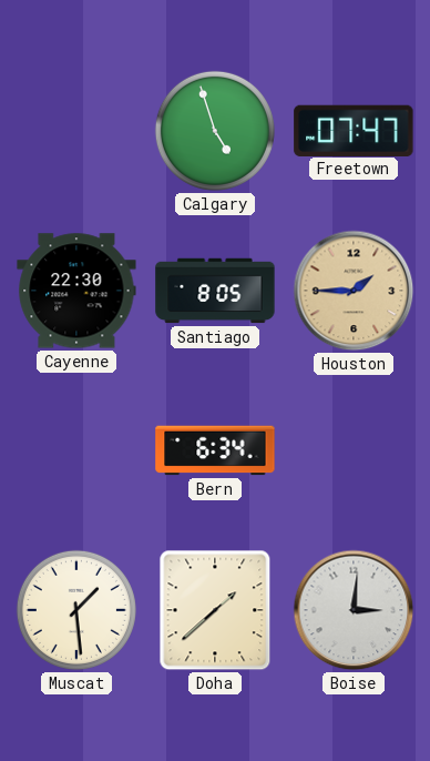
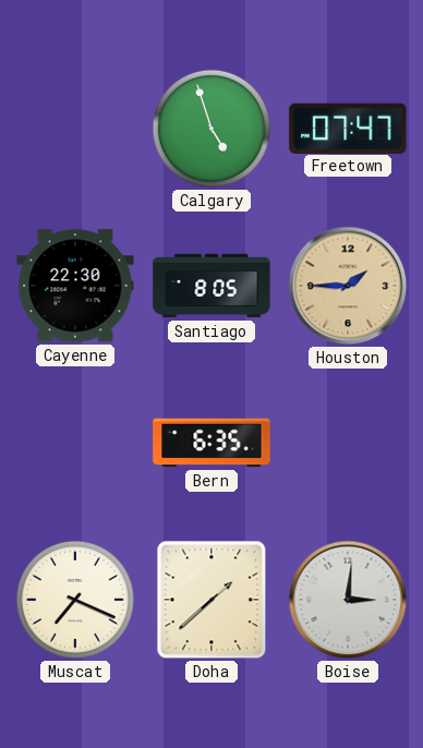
Bern: 6:34 -> 6:35 (211, 443)
Muscat: 1:29 -> 7:19 (75, 600)
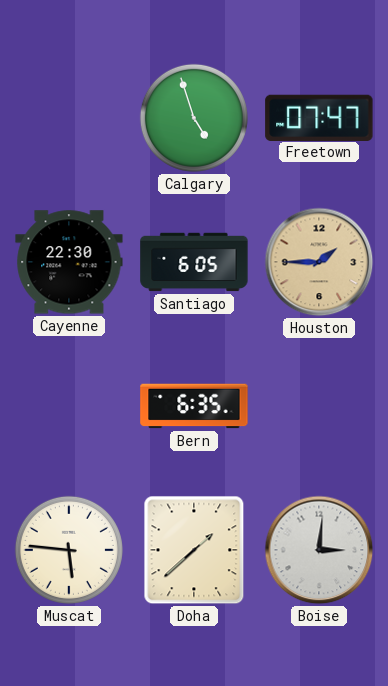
Santiago: 8:05 -> 6:05 (194, 262)
Muscat: 7:19 -> 5:46 (69, 550)
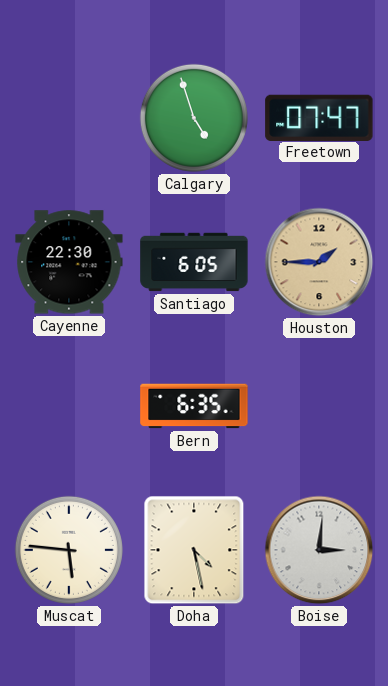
Doha: 1:38 -> 4:28 (194, 550)
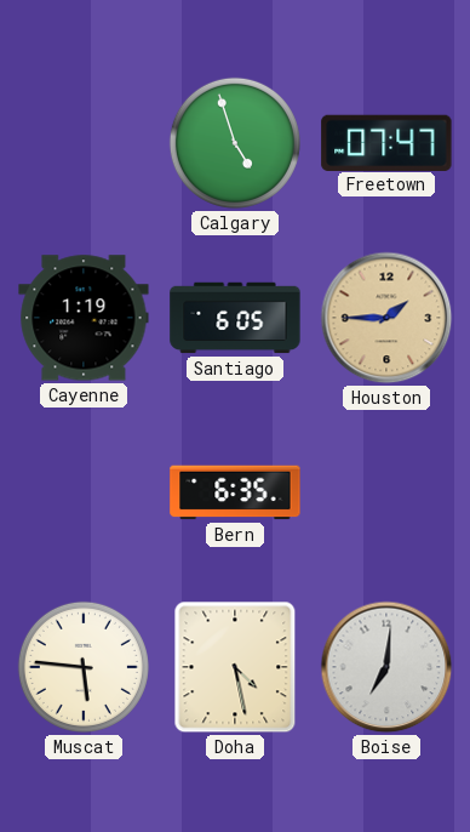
Cayenne: 22:30 -> 1:19 (84, 318)
Boise: 3:01 -> 7:01 (386, 667)
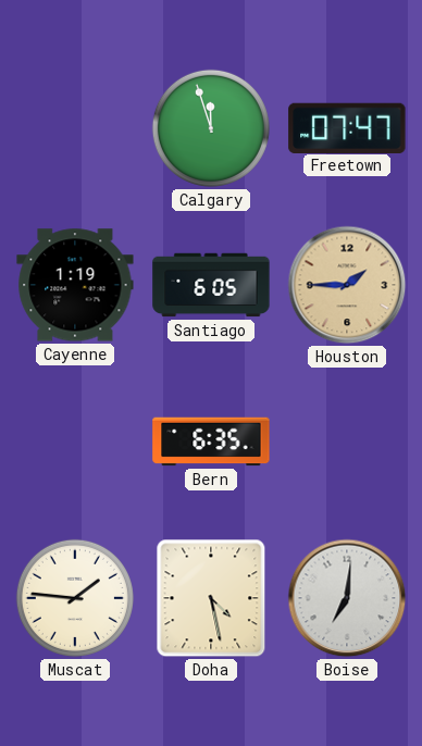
Calgary: 4:57 -> 11:57 (211, 128)
Muscat: 5:46 -> 1:46 (75, 598)
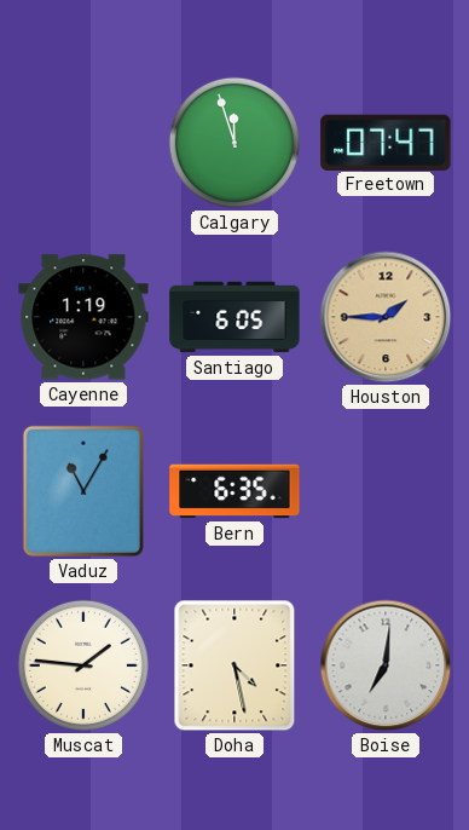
Vaduz: none -> 11:05 (83, 491)
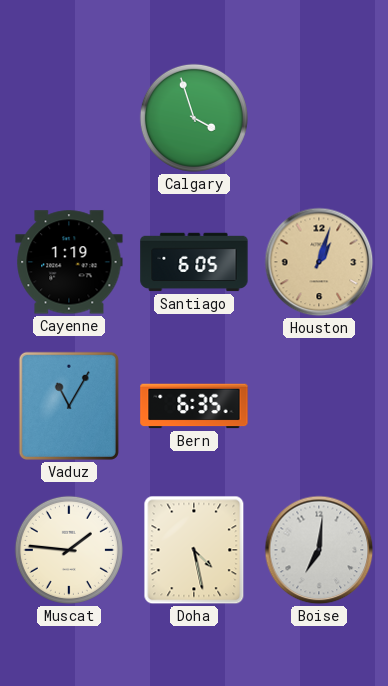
Calgary: 11:57 -> 3:57 (194, 118)
Freetown: 07:47 -> none (386, 142)
Houston: 1:45 -> 1:03 (319, 262)
